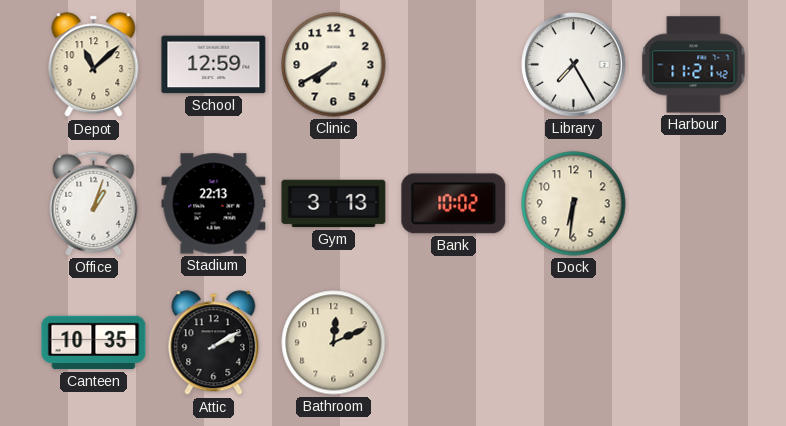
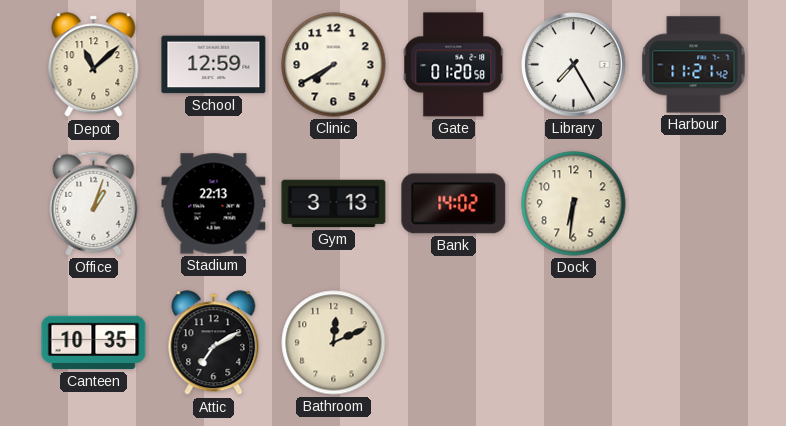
Gate: none -> 01:20 (454, 65)
Bank: 10:02 -> 14:02 (454, 204)
Attic: 2:10 -> 7:10 (214, 343)
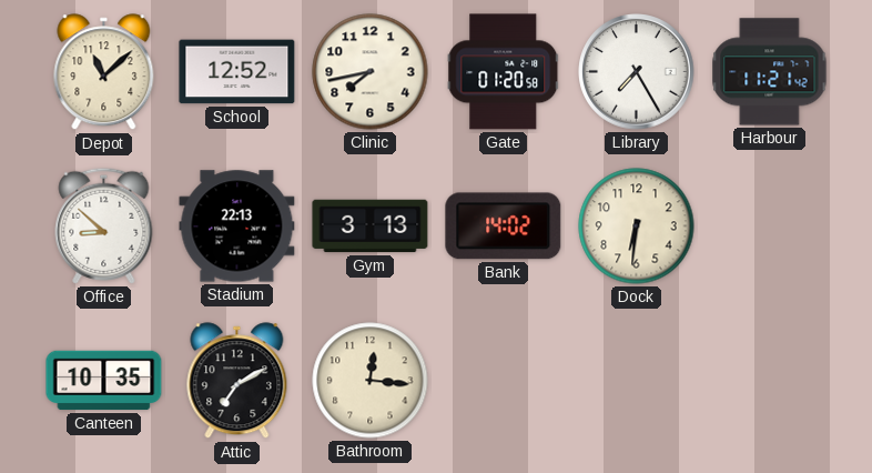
School: 12:59 -> 12:52 (237, 72)
Clinic: 7:40 -> 7:43 (371, 72)
Office: 1:03 -> 8:52 (104, 225)
Bathroom: 12:11 -> 12:16 (371, 381)
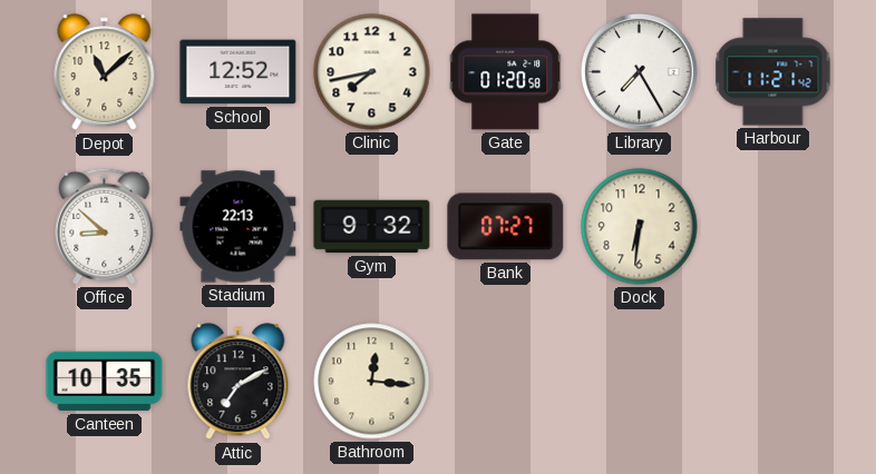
Gym: 3:13 -> 9:32 (372, 227)
Bank: 14:02 -> 07:27 (506, 227)
